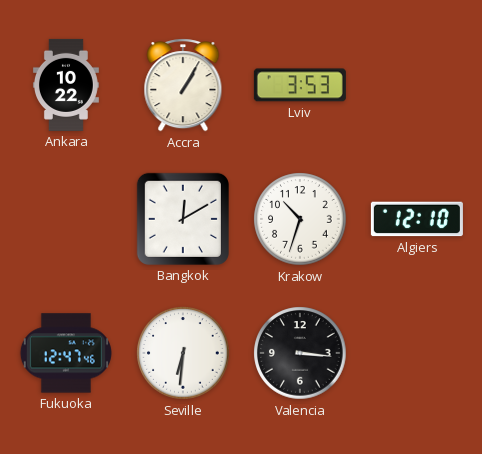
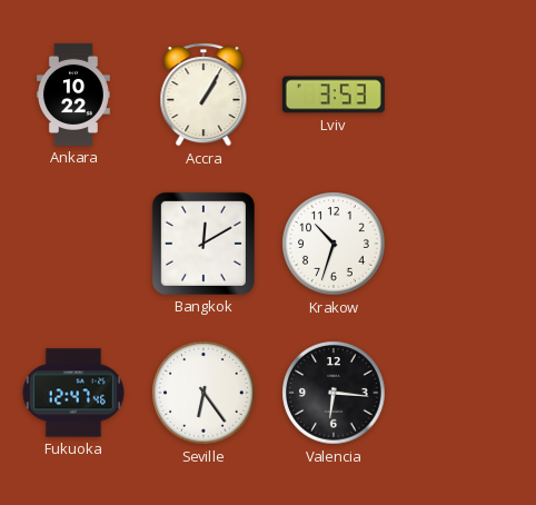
Algiers: 12:10 -> none (417, 219)
Seville: 6:31 -> 6:24 (204, 393)
Valencia: 3:16 -> 6:16 (334, 393)
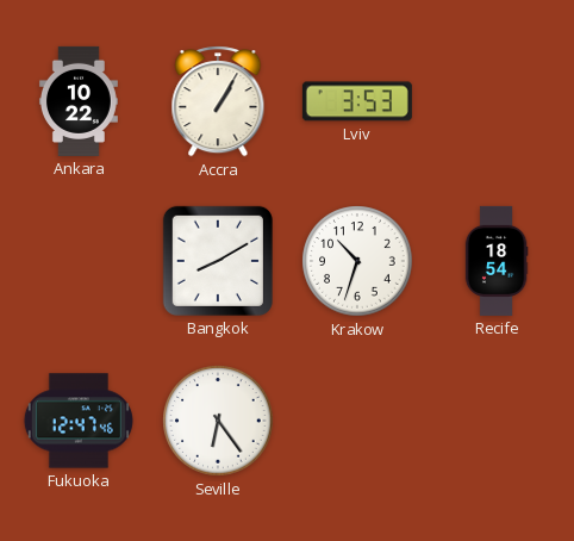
Bangkok: 12:10 -> 8:10 (218, 261)
Recife: none -> 18:54 (497, 261)
Valencia: 6:16 -> none (334, 393)
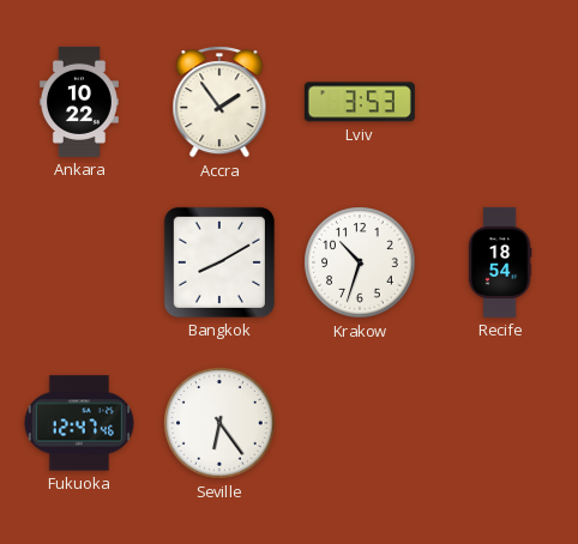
Accra: 1:05 -> 1:54 (219, 102)
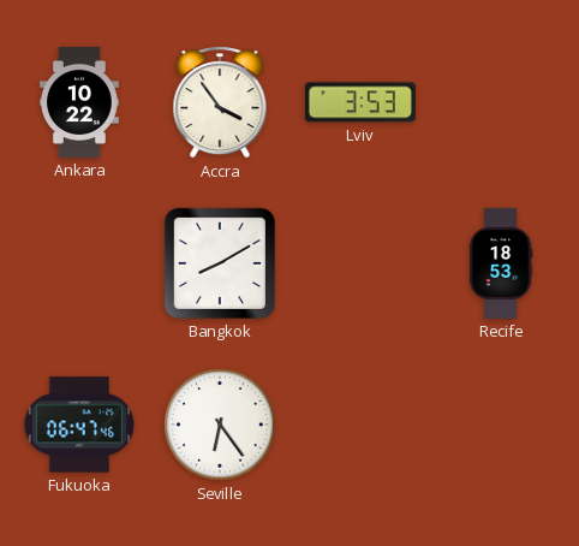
Accra: 1:54 -> 3:54 (220, 102)
Krakow: 10:33 -> none (360, 262)
Recife: 18:54 -> 18:53 (501, 263)
Fukuoka: 12:47 -> 06:47 (79, 425)
